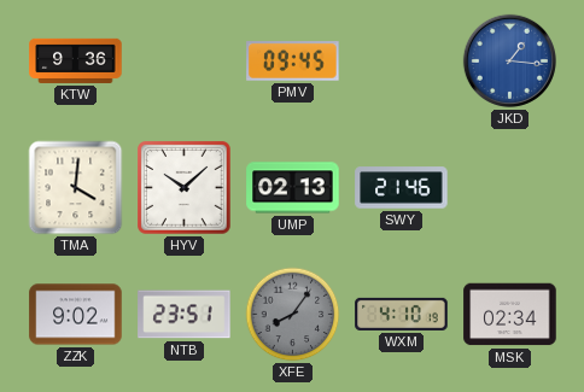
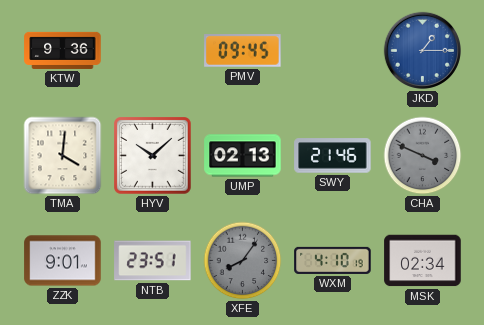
JKD: 1:16 -> 1:15 (422, 50)
CHA: none -> 3:49 (423, 156)
ZZK: 9:02 -> 9:01 (63, 261)
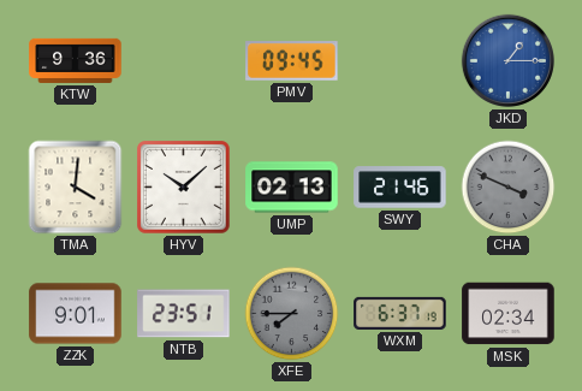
XFE: 8:06 -> 7:45 (292, 314)
WXM: 4:10 -> 6:37 (400, 313)
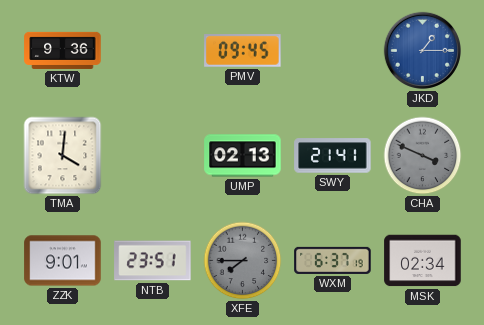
HYV: 10:08 -> none (184, 188)
SWY: 21:46 -> 21:41 (333, 156)
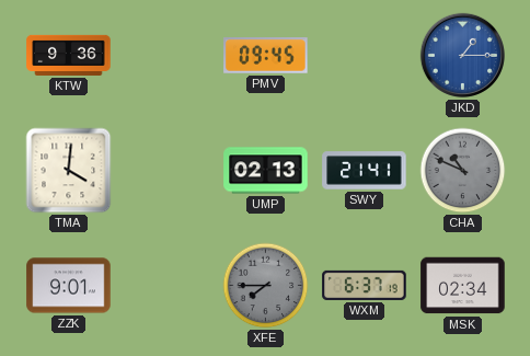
CHA: 3:49 -> 10:49 (463, 171)
NTB: 23:51 -> none (153, 261)
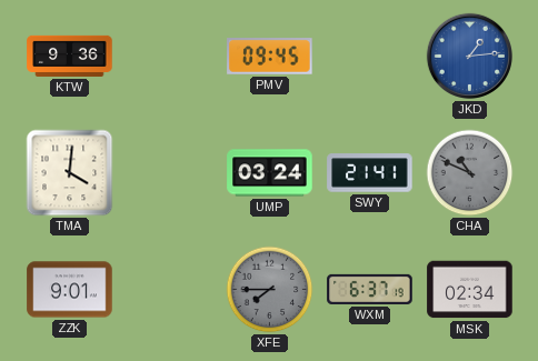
JKD: 1:15 -> 1:14 (469, 56)
UMP: 02:13 -> 03:24 (270, 173)
